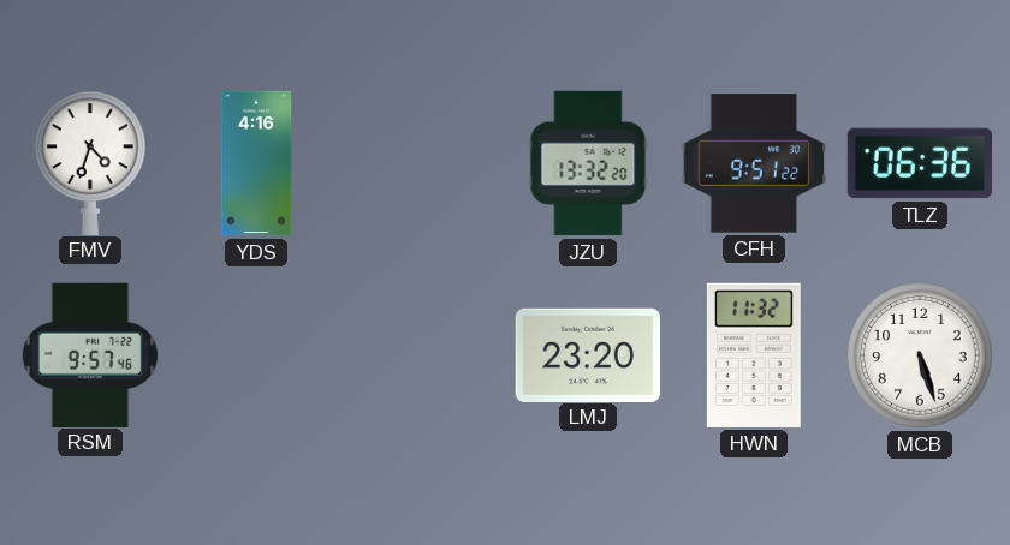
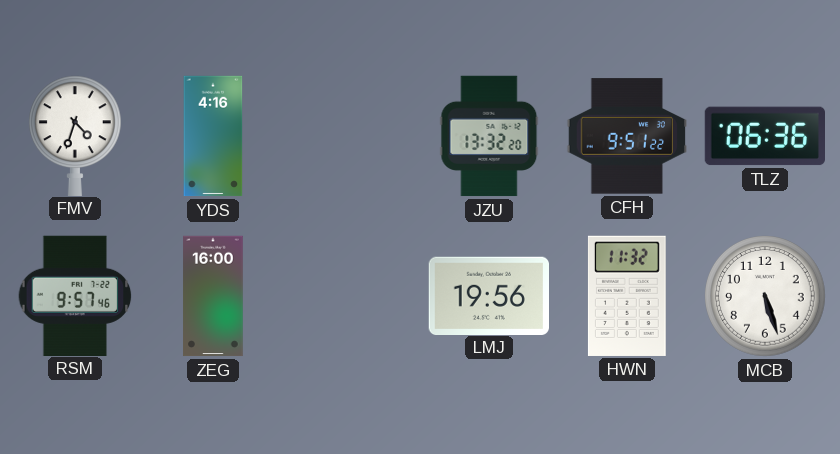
ZEG: none -> 16:00 (213, 296)
LMJ: 23:20 -> 19:56 (488, 295)
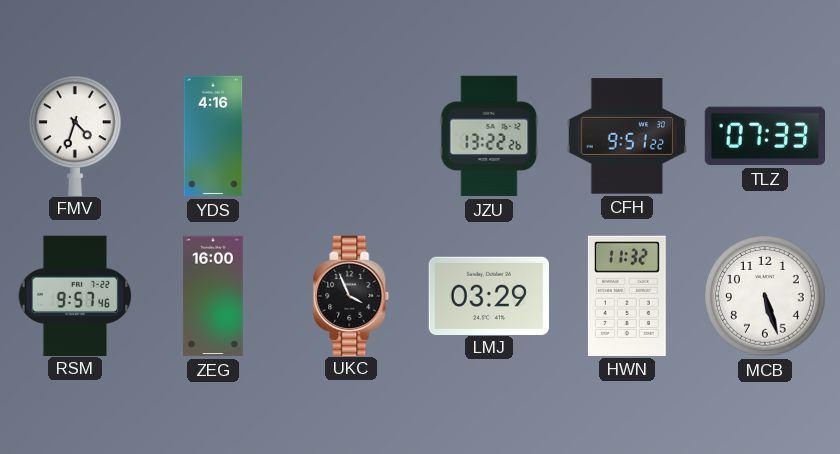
JZU: 13:32 -> 13:22 (489, 136)
TLZ: 06:36 -> 07:33 (764, 136)
UKC: none -> 3:56 (351, 295)
LMJ: 19:56 -> 03:29 (488, 295)
